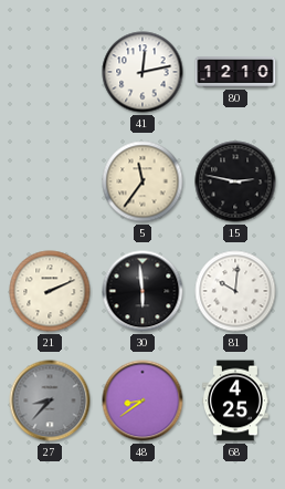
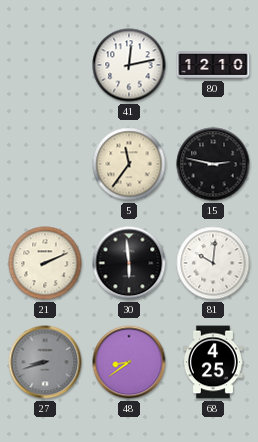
27: 8:37 -> 8:42 (45, 362)
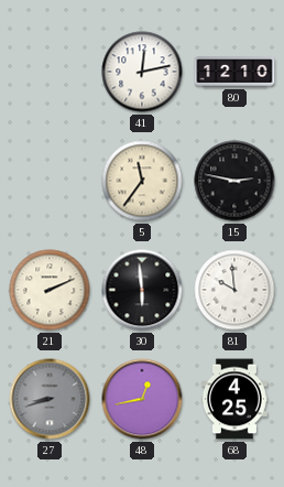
81: 10:01 -> 9:59 (234, 290)
48: 8:39 -> 12:43 (142, 399)
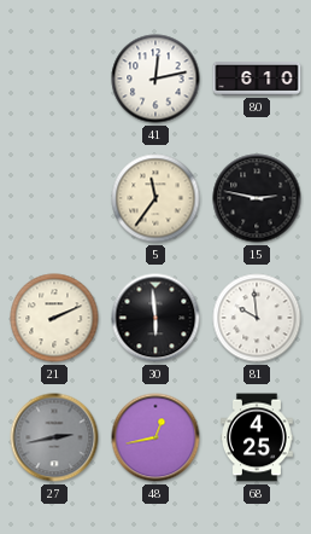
80: 12:10 -> 6:10 (257, 79)
27: 8:42 -> 2:43 (54, 437)
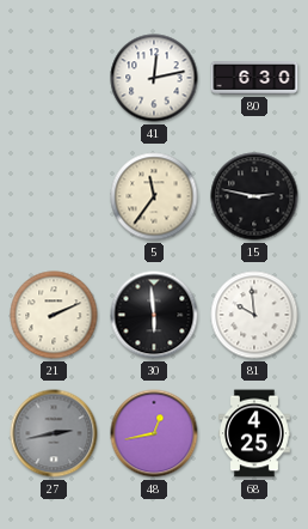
80: 6:10 -> 6:30 (254, 78)
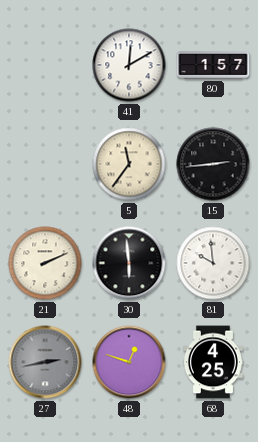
41: 12:13 -> 12:10 (129, 65)
80: 6:30 -> 1:57 (213, 65)
15: 2:47 -> 2:44 (213, 164)
48: 12:43 -> 12:48 (129, 362)
